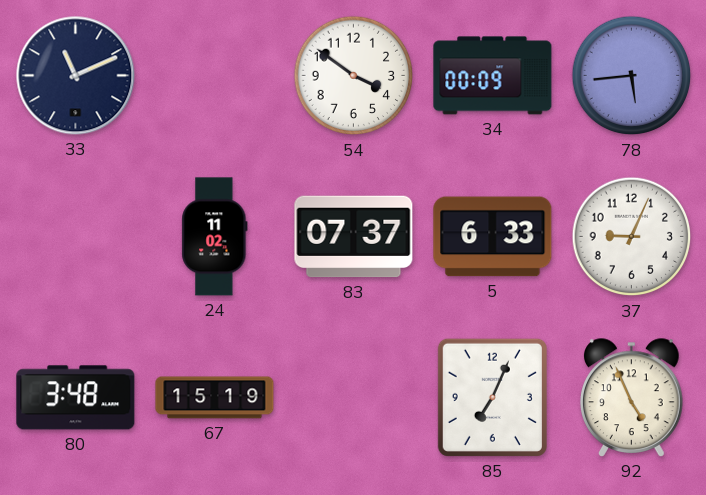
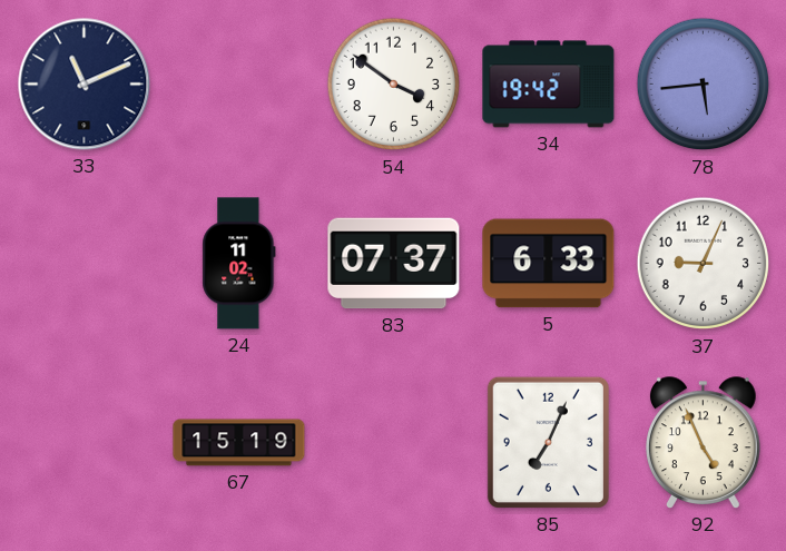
34: 00:09 -> 19:42 (549, 85)
80: 3:48 -> none (76, 398)
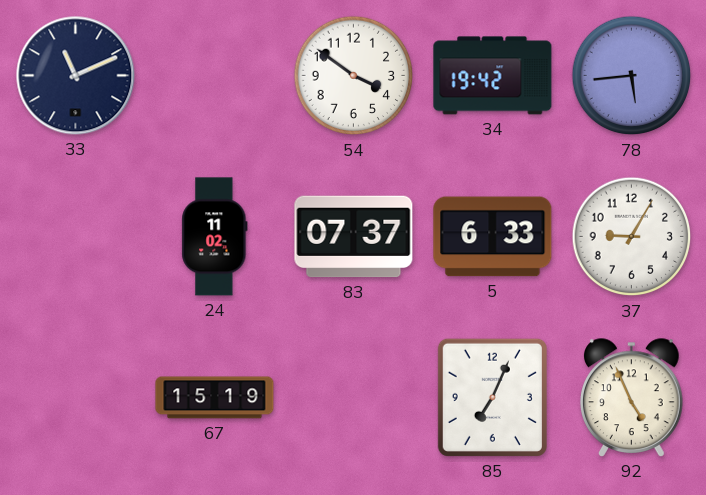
37: 9:04 -> 9:05 (632, 237)
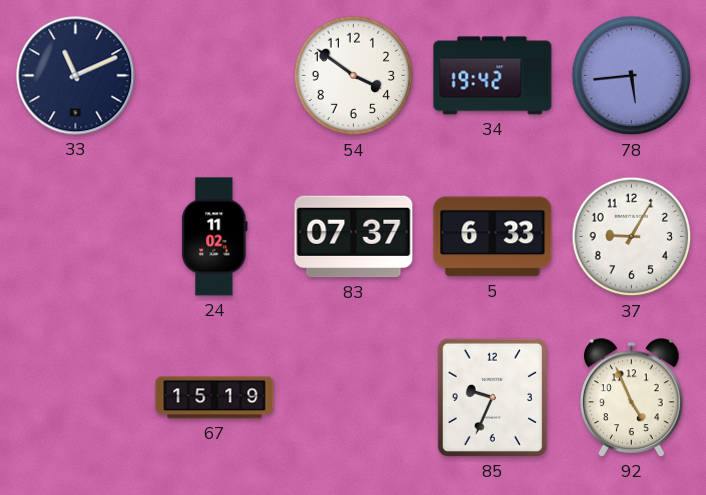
85: 7:04 -> 9:34 (492, 397)
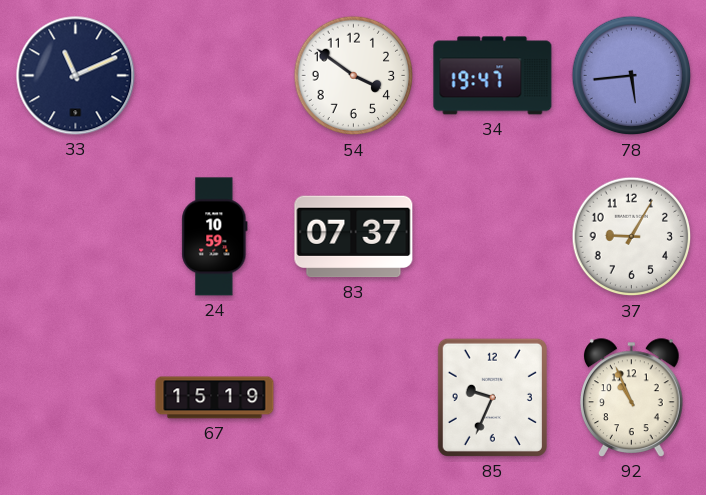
34: 19:42 -> 19:47 (493, 76)
24: 11:02 -> 10:59 (215, 237)
5: 6:33 -> none (493, 237)
92: 4:56 -> 10:56 (632, 398)
